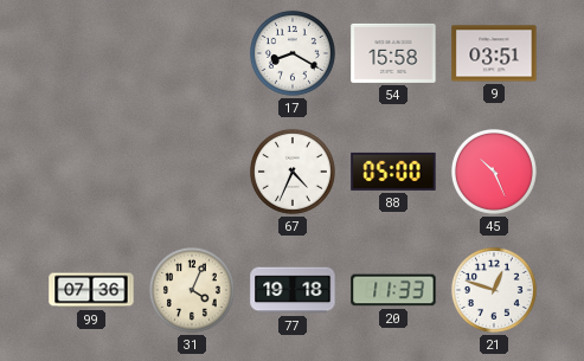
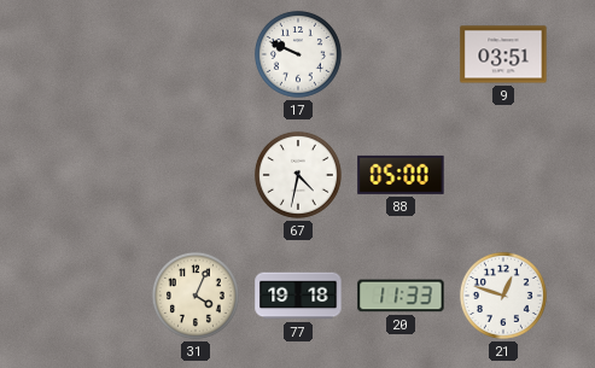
17: 8:20 -> 9:49 (298, 54)
54: 15:58 -> none (393, 53)
67: 4:34 -> 4:32 (298, 175)
45: 10:26 -> none (494, 172)
99: 07:36 -> none (91, 290)
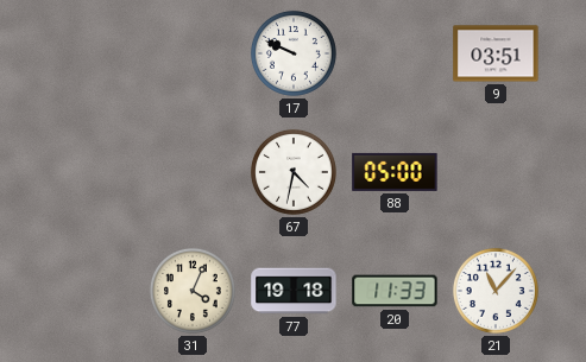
21: 12:48 -> 11:07 (496, 291)
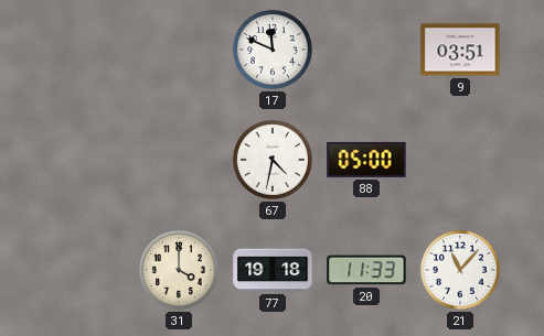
17: 9:49 -> 11:49 (273, 50)
31: 4:04 -> 4:00 (179, 270)
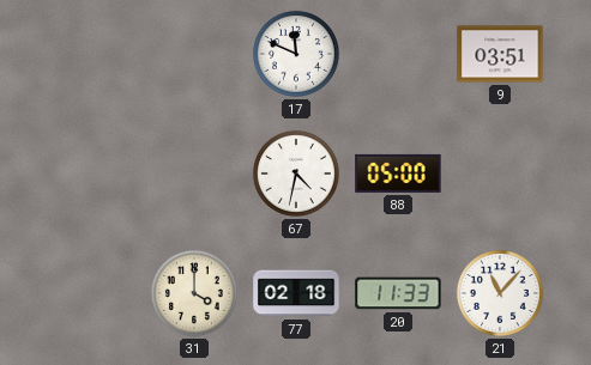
77: 19:18 -> 02:18 (296, 293)
